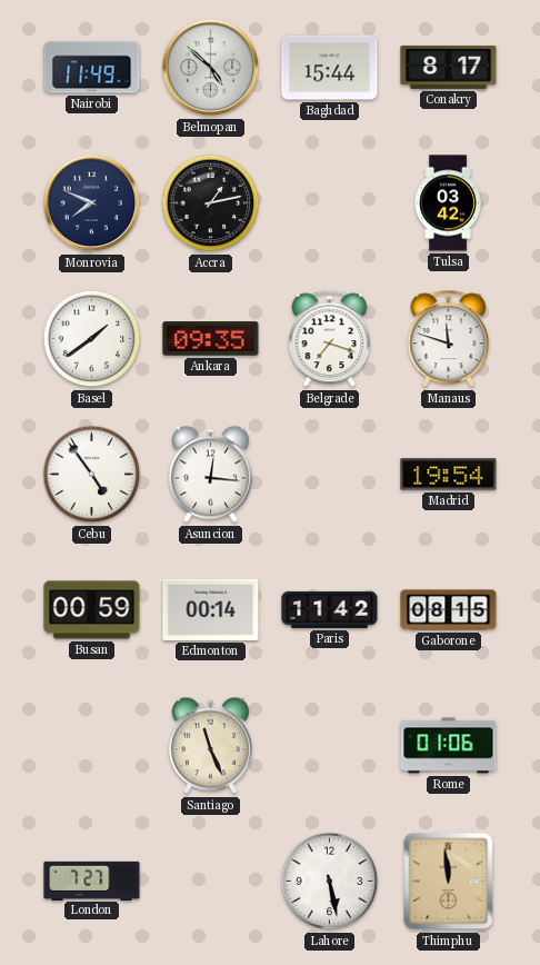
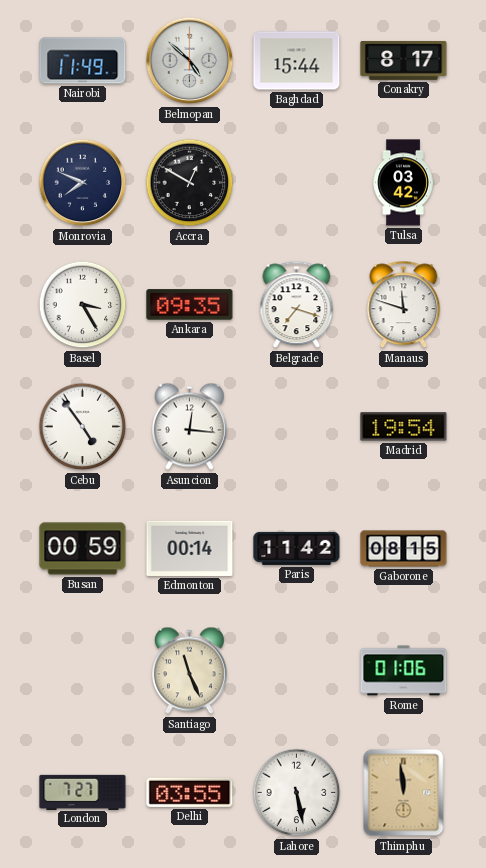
Accra: 1:13 -> 12:50 (190, 183)
Basel: 1:39 -> 3:25 (83, 305)
Delhi: none -> 03:55 (190, 792)
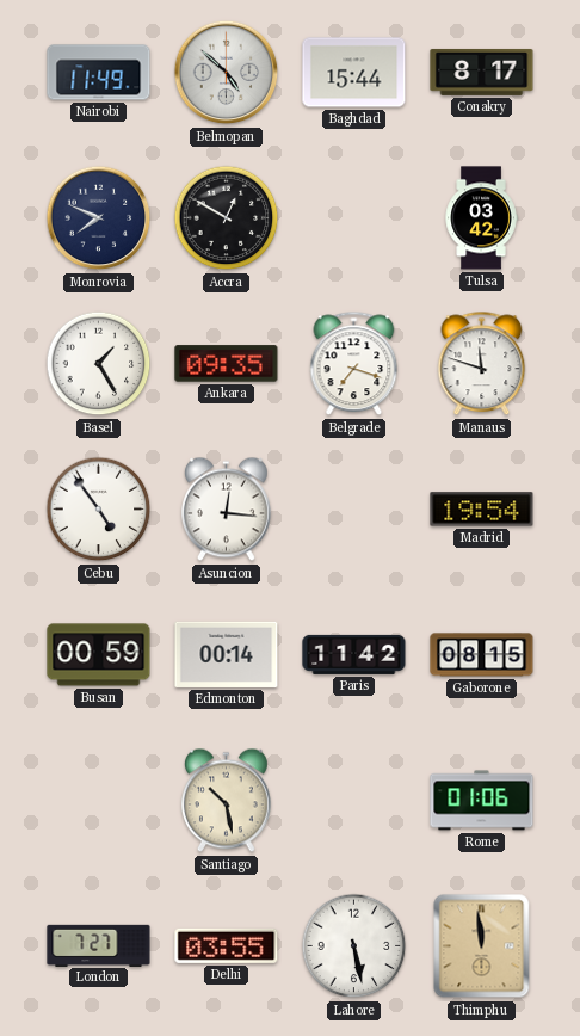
Basel: 3:25 -> 1:25 (99, 364)
Santiago: 11:26 -> 10:28 (227, 801)
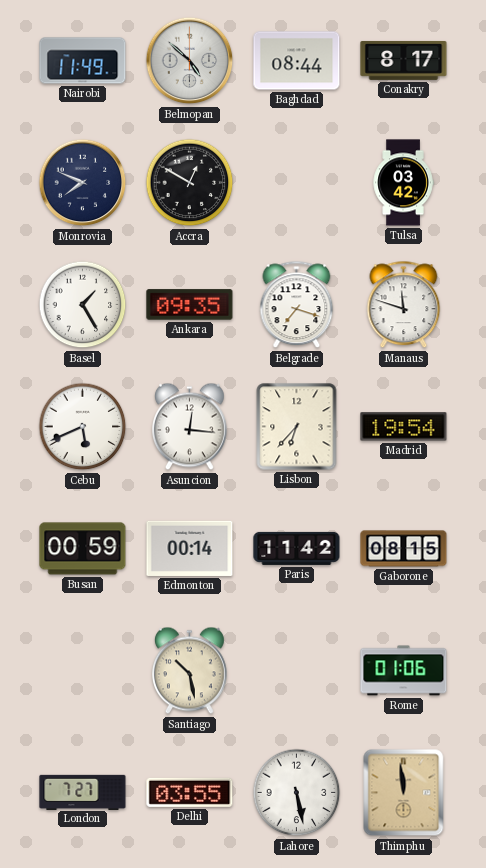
Baghdad: 15:44 -> 08:44 (297, 61)
Cebu: 4:54 -> 5:41 (83, 427)
Lisbon: none -> 6:37 (297, 427)
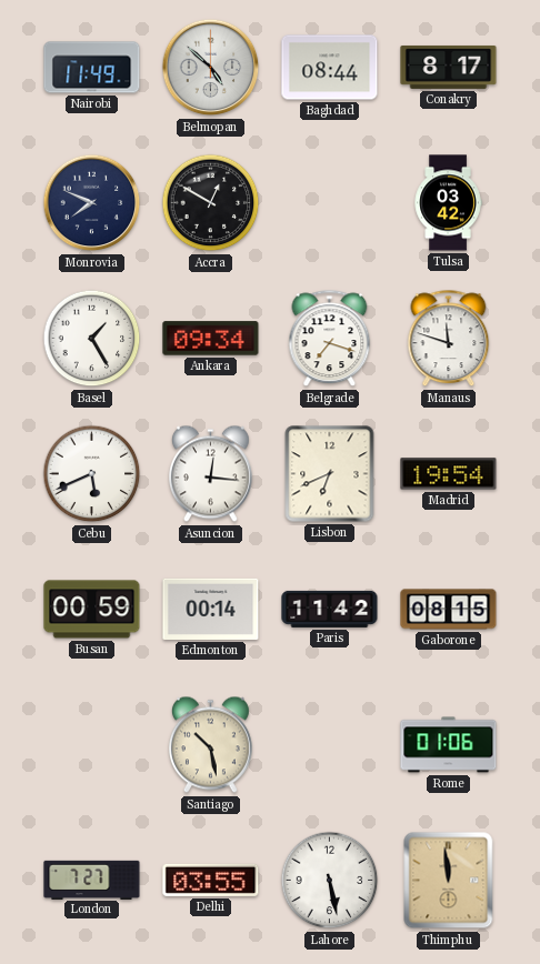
Ankara: 09:35 -> 09:34 (211, 339)
Lisbon: 6:37 -> 6:41 (330, 474)
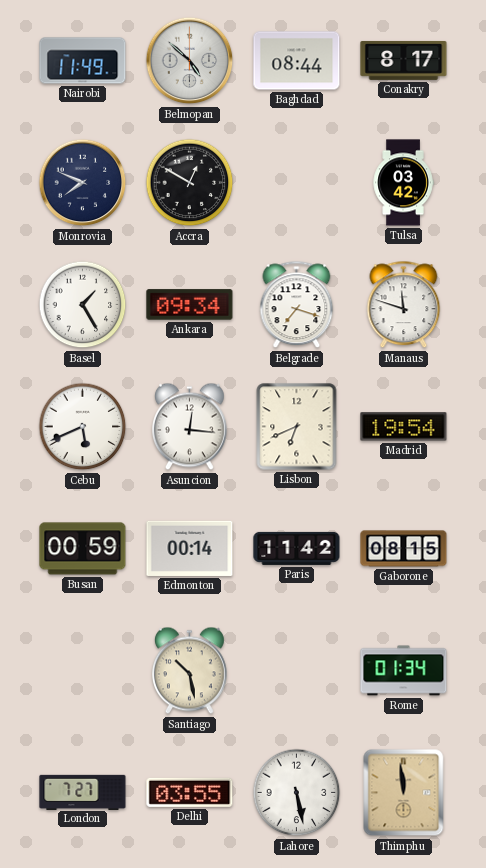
Rome: 01:06 -> 01:34 (404, 671)
